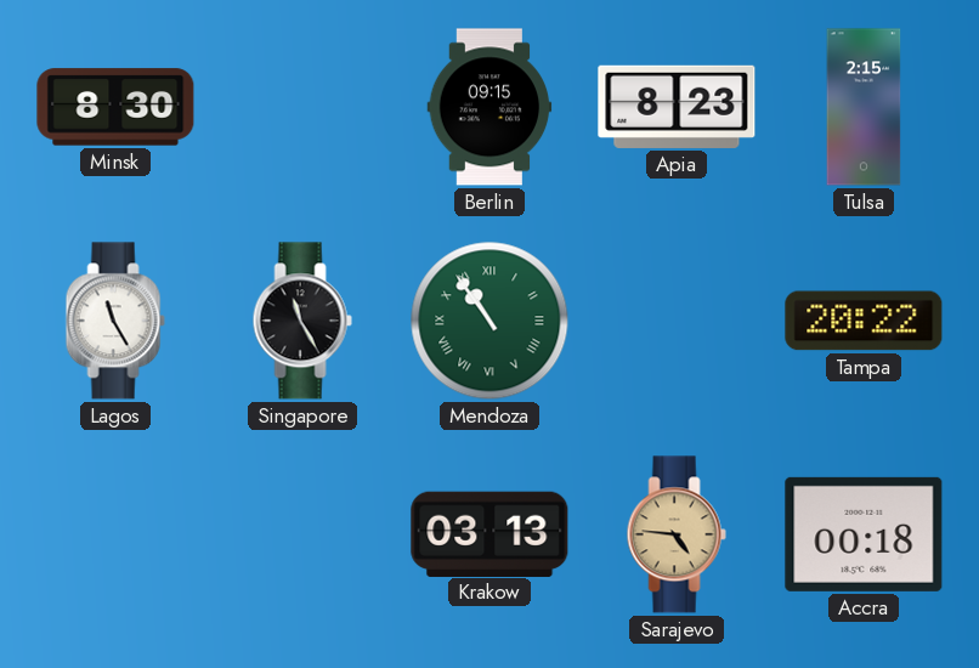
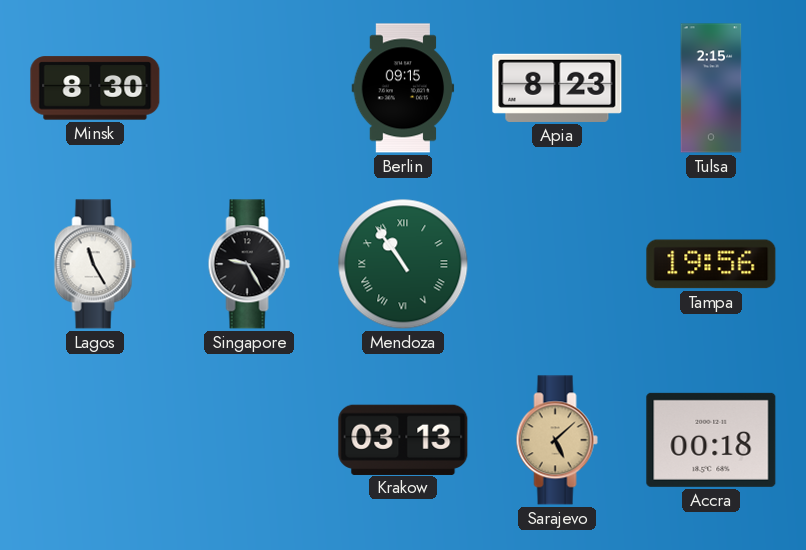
Singapore: 11:25 -> 9:25 (249, 264)
Tampa: 20:22 -> 19:56 (711, 264)
Sarajevo: 4:46 -> 5:08 (557, 440)
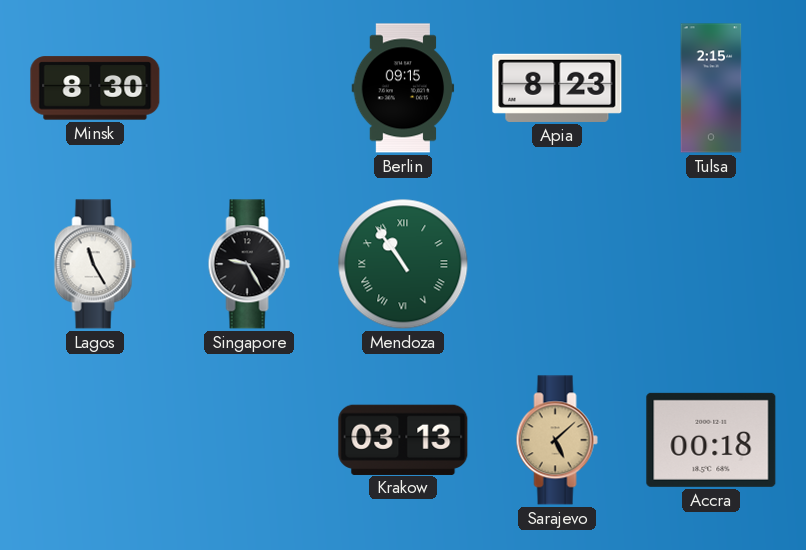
Tampa: 19:56 -> none (711, 264)
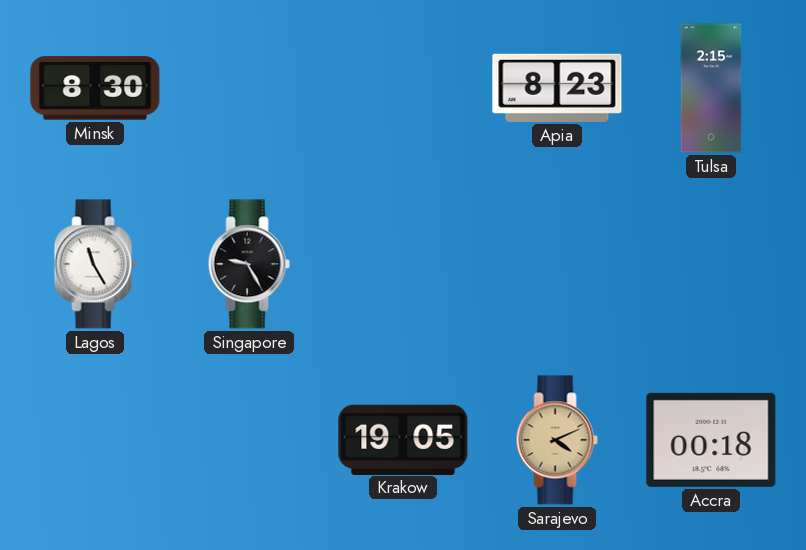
Berlin: 09:15 -> none (403, 88)
Mendoza: 10:54 -> none (403, 264)
Krakow: 03:13 -> 19:05 (403, 439)
Sarajevo: 5:08 -> 4:11 (557, 440)
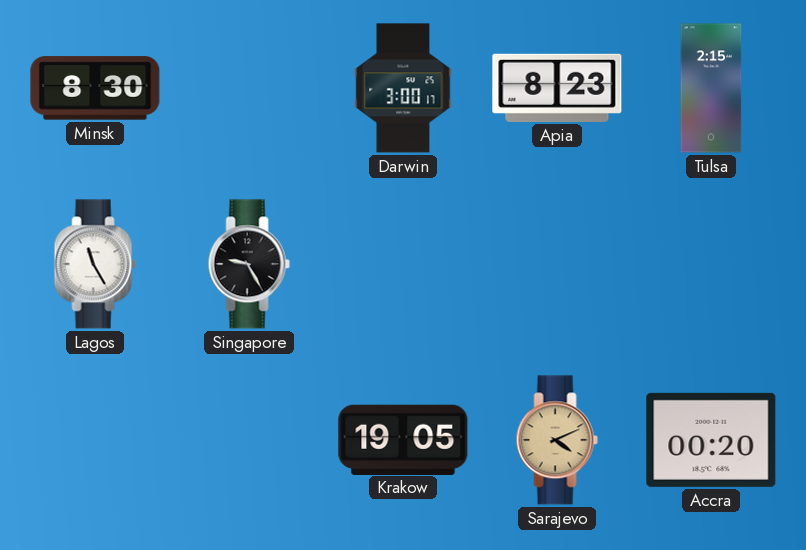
Darwin: none -> 3:00 (403, 88)
Accra: 00:18 -> 00:20 (711, 440)
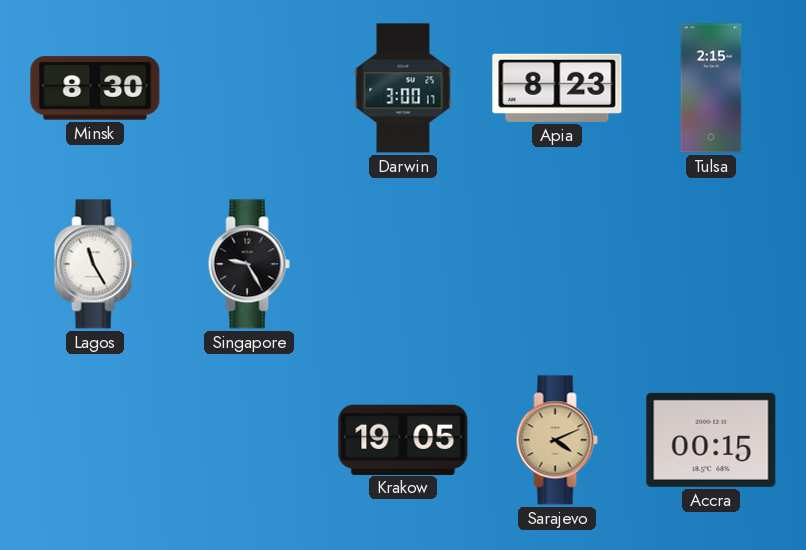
Accra: 00:20 -> 00:15 (711, 440)
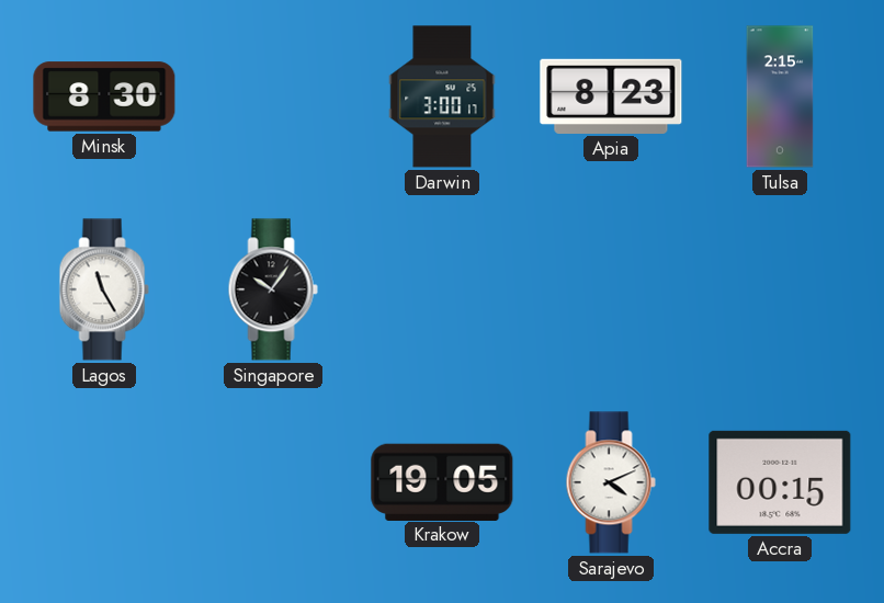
Singapore: 9:25 -> 10:06 (273, 289)
Sarajevo dial: champagne -> white (611, 482)
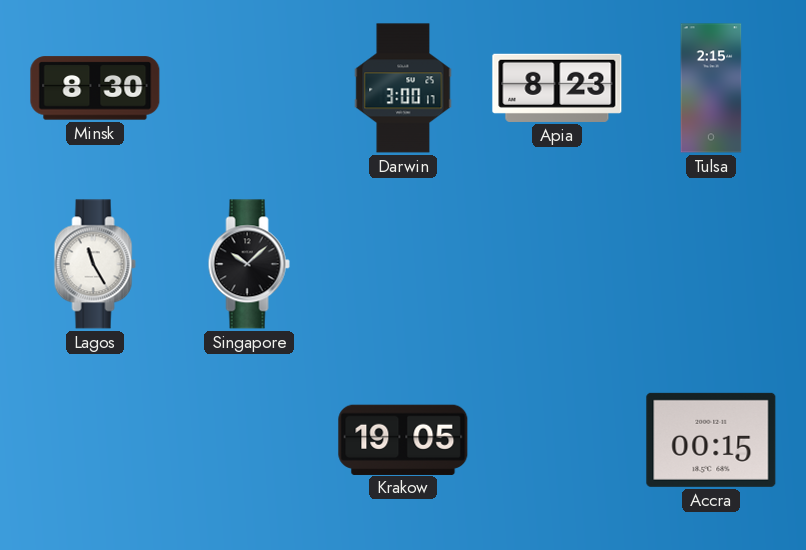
Singapore: 10:06 -> 10:08 (249, 264)
Sarajevo: 4:11 -> none (611, 482)
